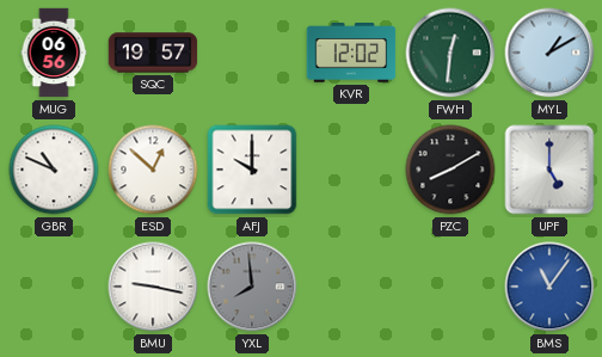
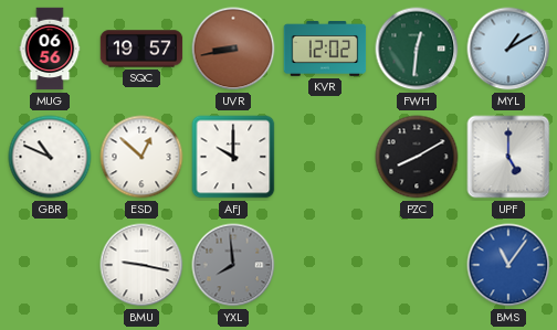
UVR: none -> 8:43 (233, 49)
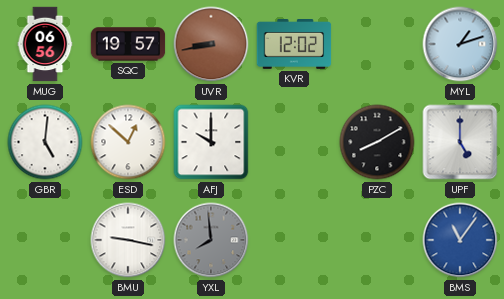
FWH: 12:31 -> none (417, 49)
MYL: 1:10 -> 1:12 (460, 44)
GBR: 10:49 -> 5:01 (45, 142)
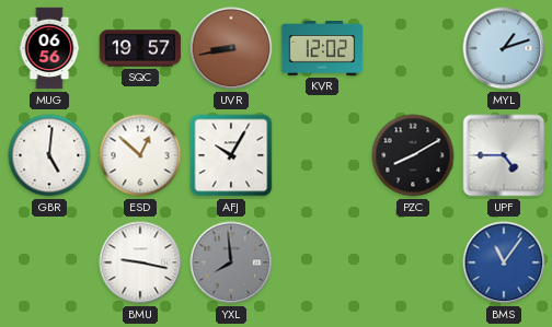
AFJ: 10:00 -> 10:05 (231, 155)
UPF: 5:00 -> 4:45 (504, 155)
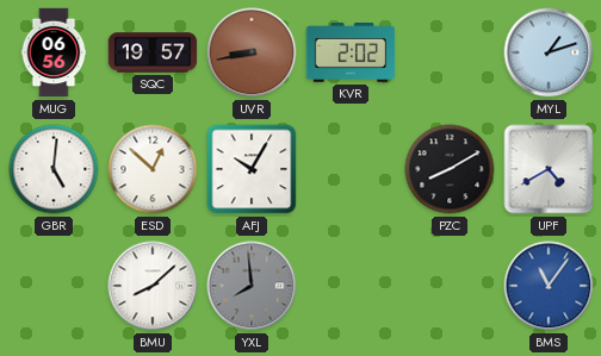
KVR: 12:02 -> 2:02 (351, 54)
UPF: 4:45 -> 4:40 (549, 169)
BMU: 9:17 -> 8:08 (153, 286)
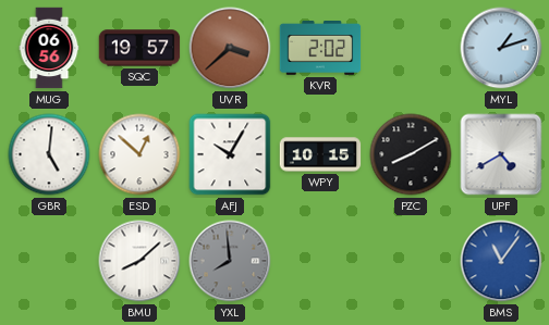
UVR: 8:43 -> 3:38 (230, 48)
WPY: none -> 10:15 (320, 154)
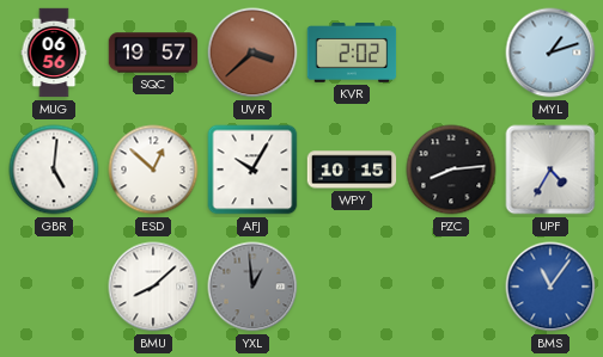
PZC: 8:10 -> 8:14 (451, 170)
UPF: 4:40 -> 4:35 (550, 170)
YXL: 7:59 -> 12:59 (252, 287)
